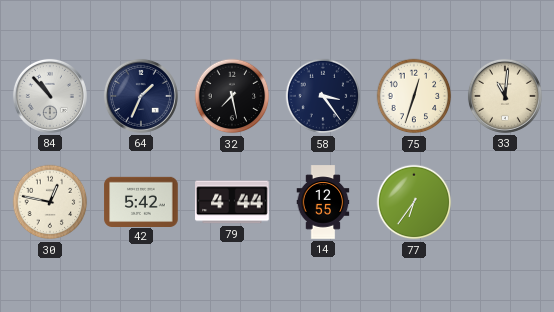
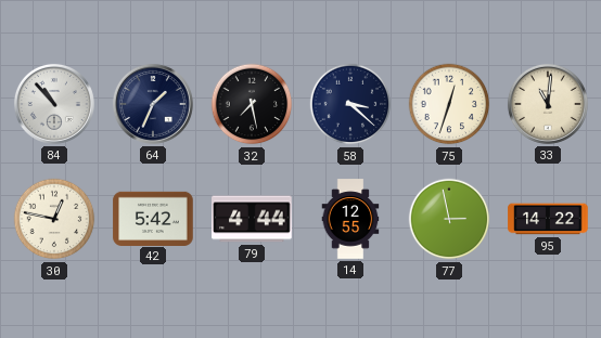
58: 3:24 -> 3:22 (350, 104)
77: 6:36 -> 2:58 (449, 219)
95: none -> 14:22 (548, 219)
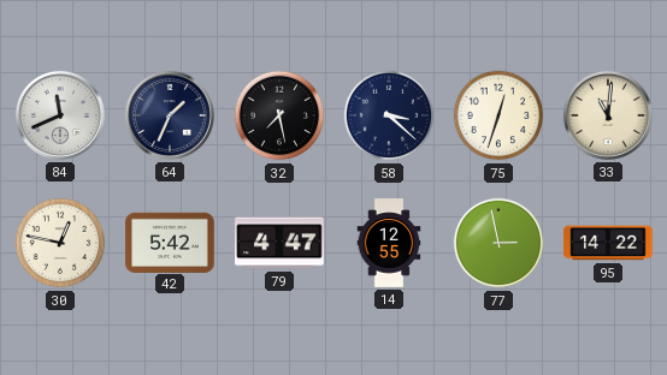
84: 10:53 -> 11:41 (60, 115)
79: 4:44 -> 4:47 (279, 243)
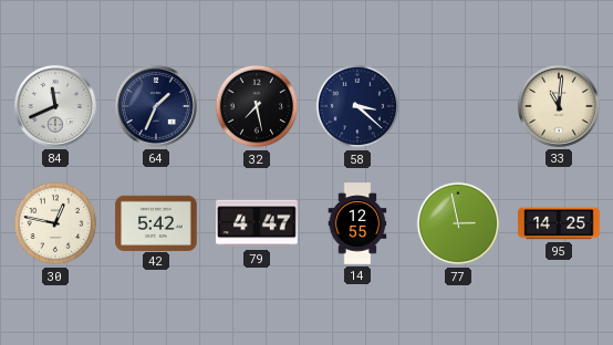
75: 12:33 -> none (498, 115)
95: 14:22 -> 14:25 (559, 223)
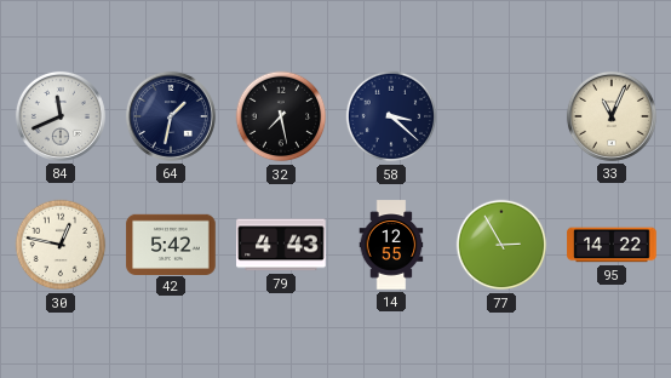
64: 1:34 -> 1:32 (171, 116)
33: 11:01 -> 11:04 (612, 116)
79: 4:47 -> 4:43 (281, 245)
77: 2:58 -> 2:55 (501, 245)
95: 14:25 -> 14:22 (612, 245)
